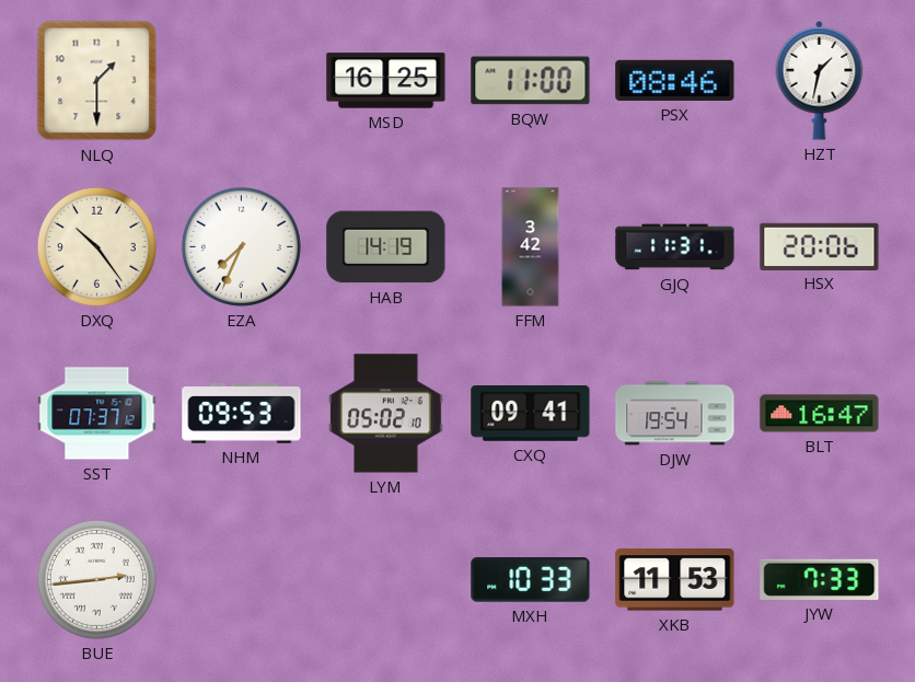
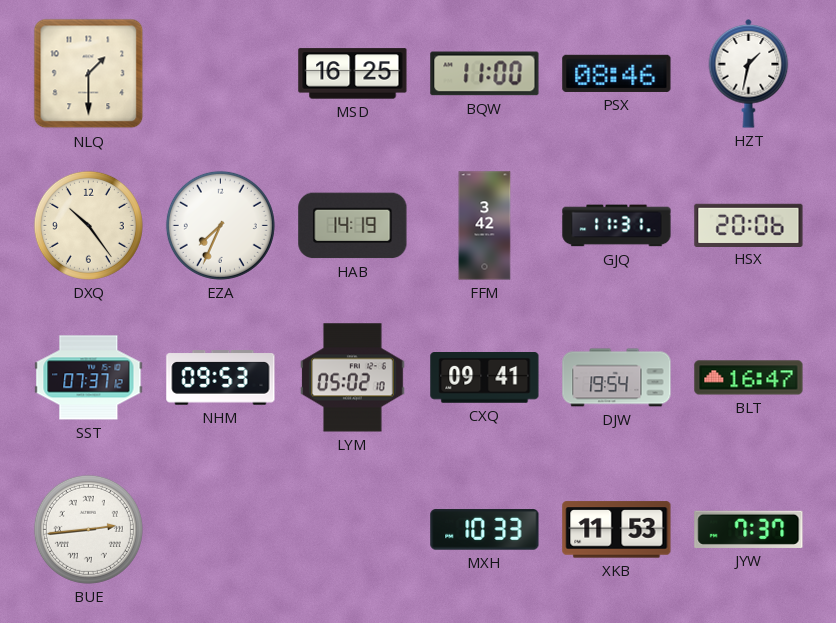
JYW: 7:33 -> 7:37 (749, 529)
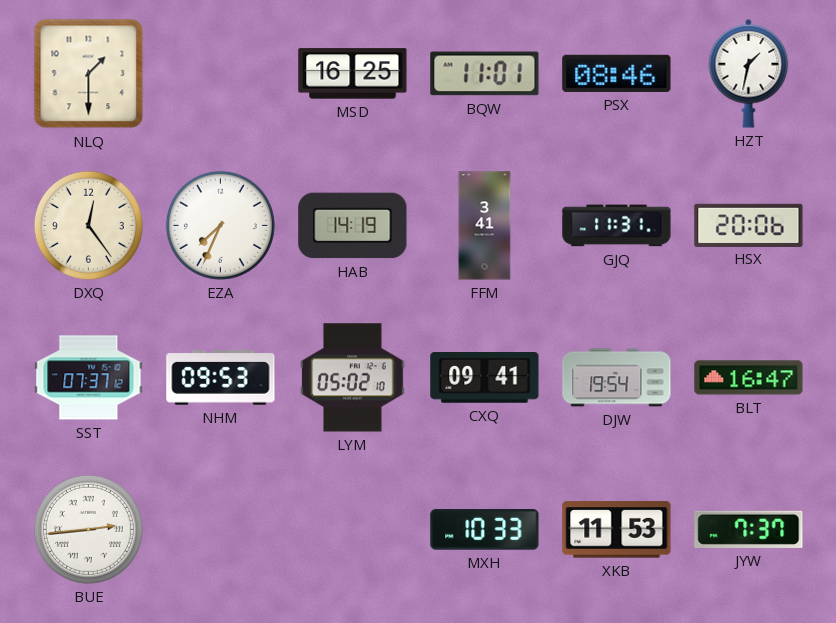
BQW: 11:00 -> 11:01 (485, 74)
DXQ: 10:24 -> 12:24 (88, 225)
FFM: 3:42 -> 3:41 (485, 226)
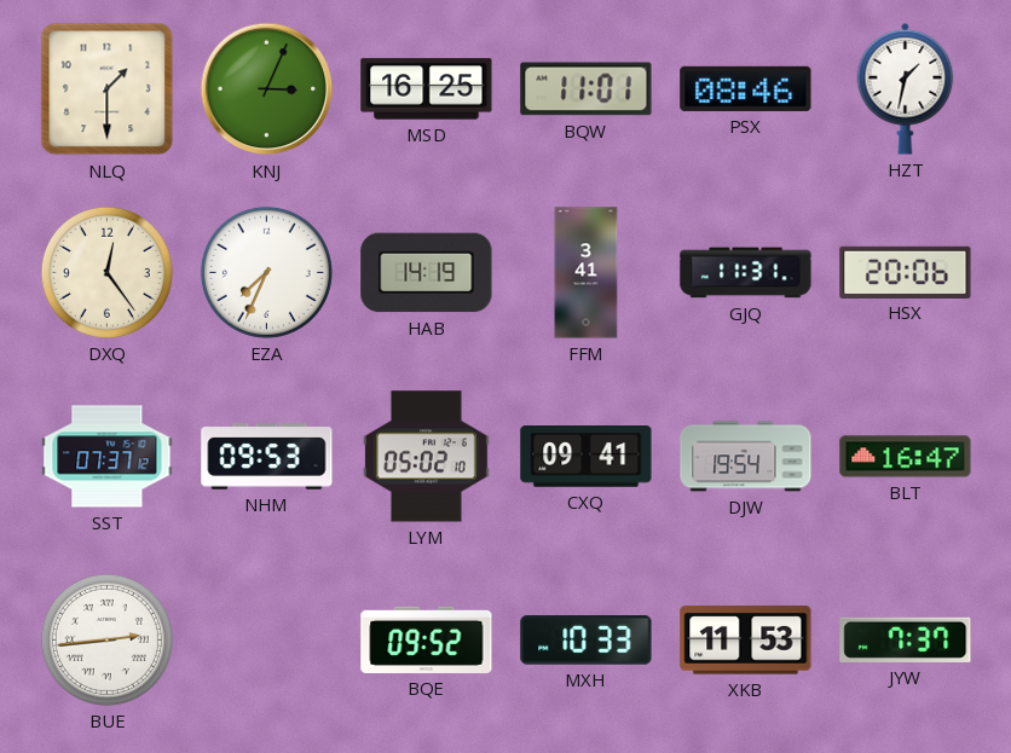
KNJ: none -> 3:04 (267, 89)
BQE: none -> 09:52 (427, 639)
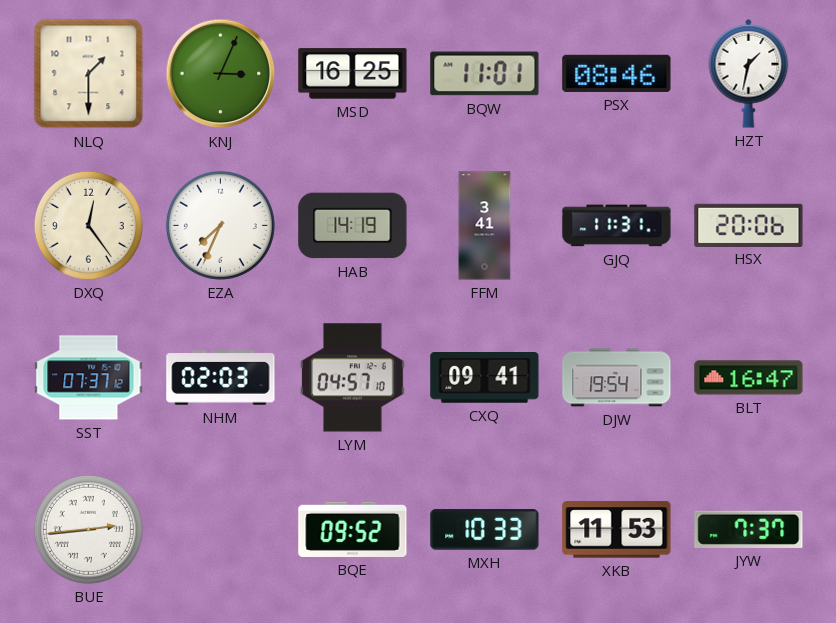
NHM: 09:53 -> 02:03 (221, 378)
LYM: 05:02 -> 04:57 (353, 378)
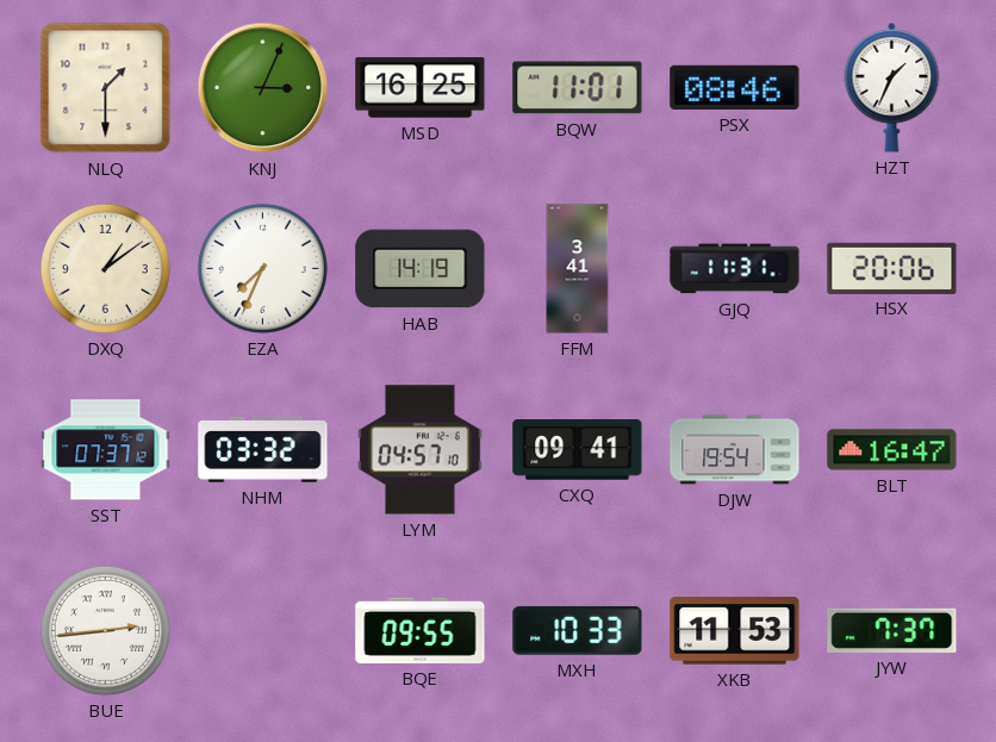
HZT: 1:32 -> 1:34 (892, 87)
DXQ: 12:24 -> 1:09 (105, 268)
NHM: 02:03 -> 03:32 (263, 450)
BQE: 09:52 -> 09:55 (421, 630)
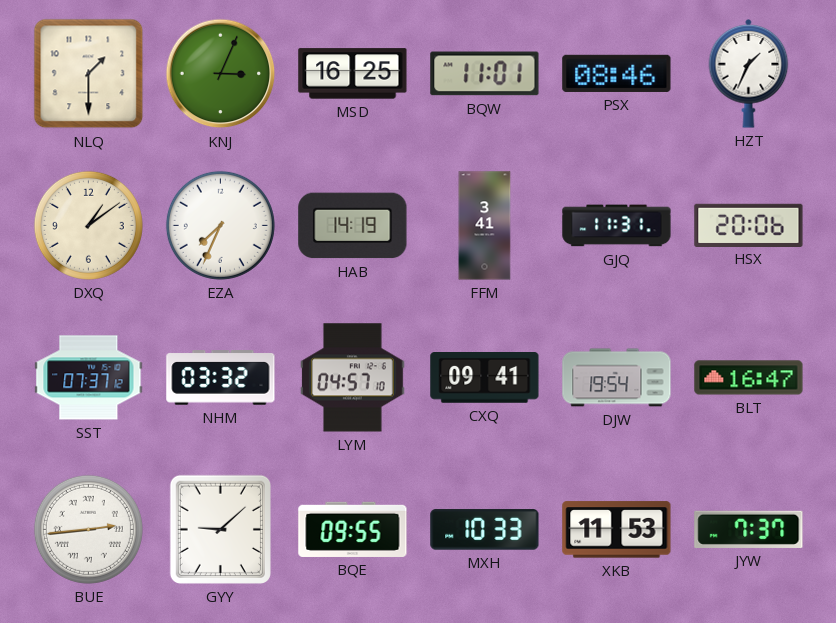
GYY: none -> 9:08 (220, 529)
